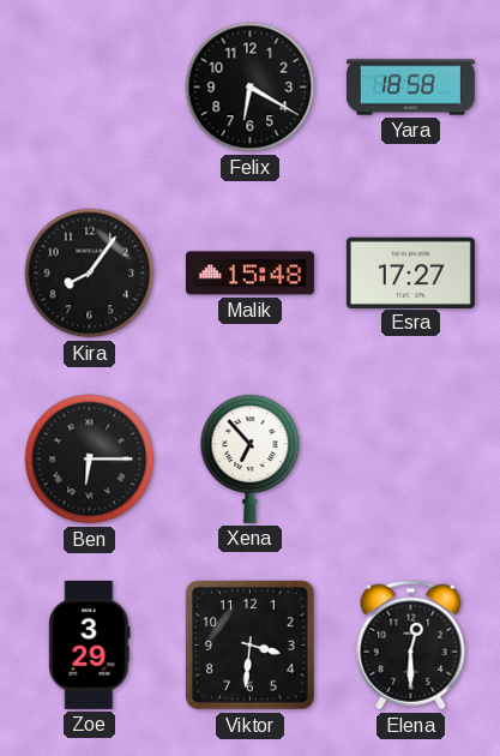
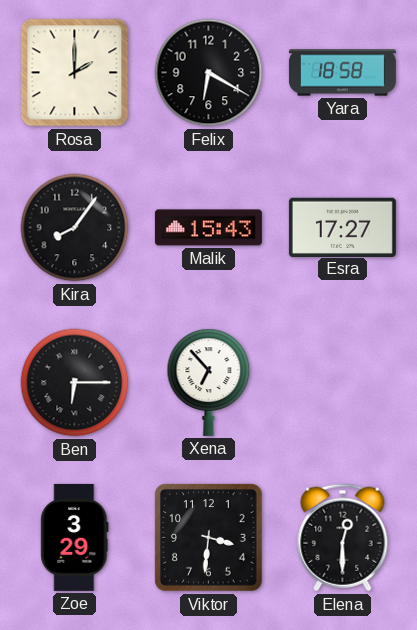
Rosa: none -> 2:00 (75, 73)
Malik: 15:48 -> 15:43 (208, 228)
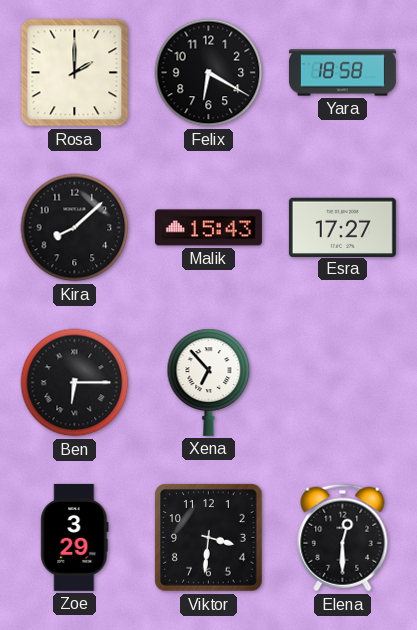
Kira: 8:06 -> 8:08 (75, 228)
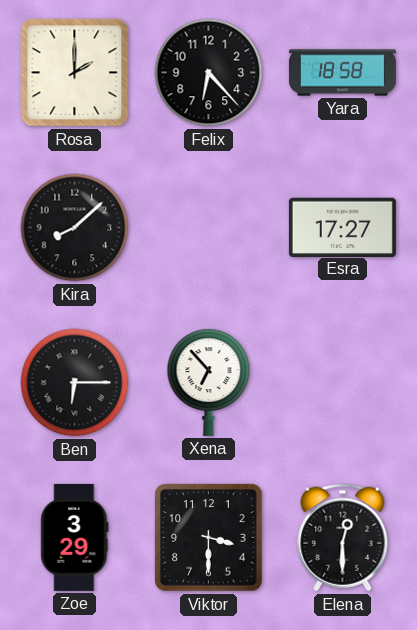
Felix: 6:20 -> 6:23 (209, 73)
Malik: 15:43 -> none (208, 228)
Viktor: 3:31 -> 3:30 (209, 538)
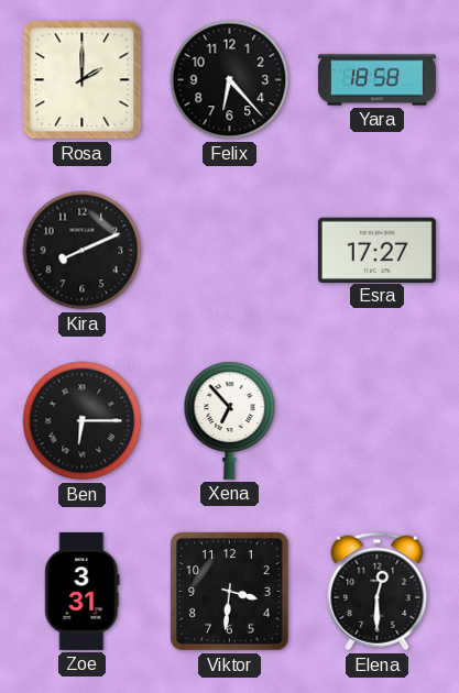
Kira: 8:08 -> 8:11 (83, 251)
Zoe: 3:29 -> 3:31 (83, 591)
Viktor: 3:30 -> 3:31 (230, 592)
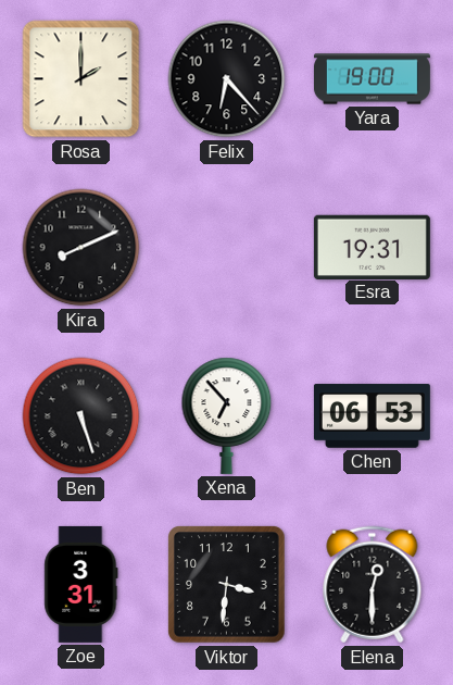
Yara: 18:58 -> 19:00 (372, 79)
Esra: 17:27 -> 19:31 (372, 247)
Ben: 6:15 -> 5:27 (81, 416)
Chen: none -> 06:53 (372, 416)
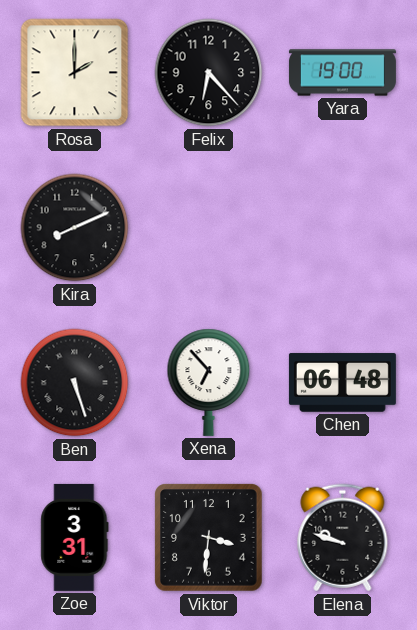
Esra: 19:31 -> none (372, 247)
Chen: 06:53 -> 06:48 (342, 383)
Elena: 12:30 -> 9:48 (343, 538)
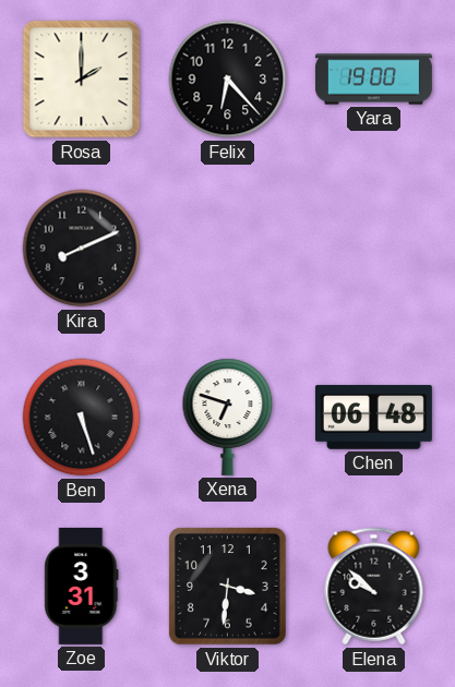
Xena: 6:53 -> 6:48 (228, 417)
Elena: 9:48 -> 9:52 (374, 587)
